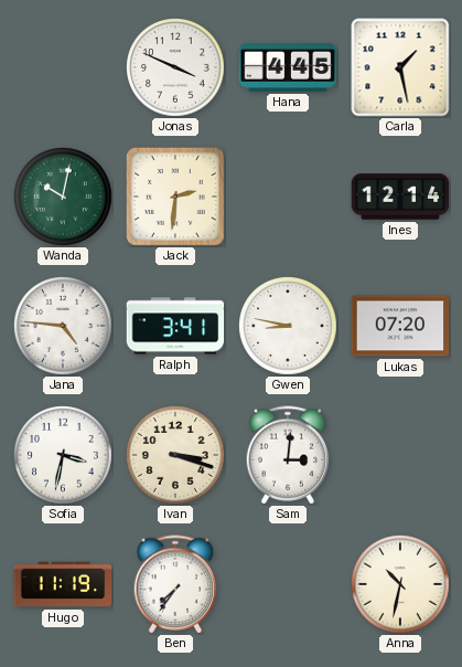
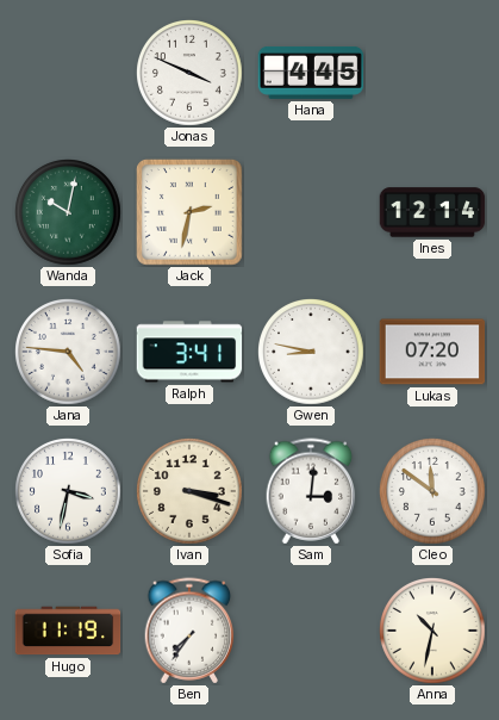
Carla: 1:28 -> none (400, 67)
Jack: 2:31 -> 2:32 (189, 212)
Cleo: none -> 11:51 (433, 492)
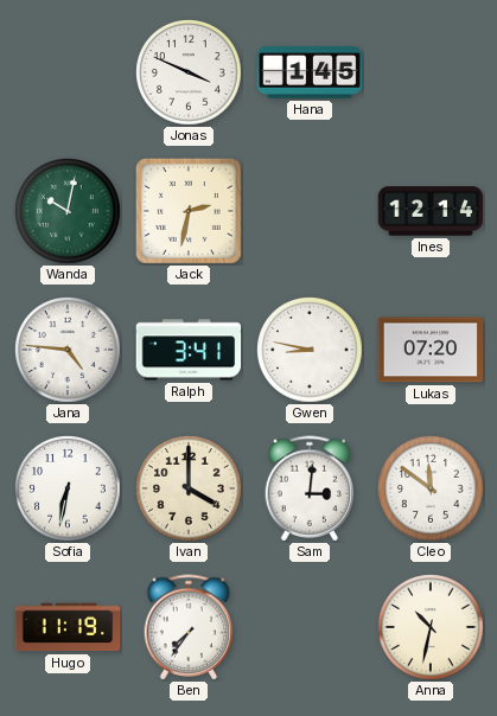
Hana: 4:45 -> 1:45 (310, 72)
Sofia: 3:32 -> 6:32 (69, 490)
Ivan: 3:18 -> 4:00 (190, 490)
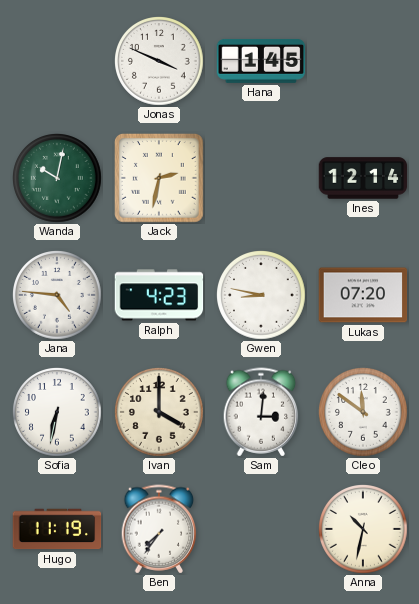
Ralph: 3:41 -> 4:23 (159, 295)
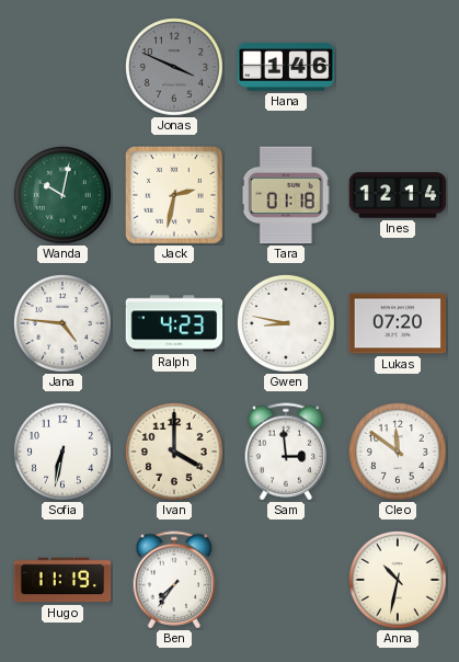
Jonas dial: white -> grey (175, 68)
Hana: 1:45 -> 1:46 (286, 67)
Tara: none -> 01:18 (286, 195)
Sam: 3:01 -> 2:59 (286, 452)
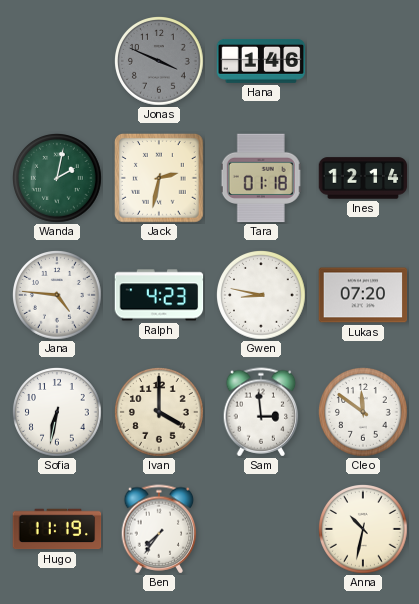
Wanda: 10:02 -> 2:02 (58, 179)
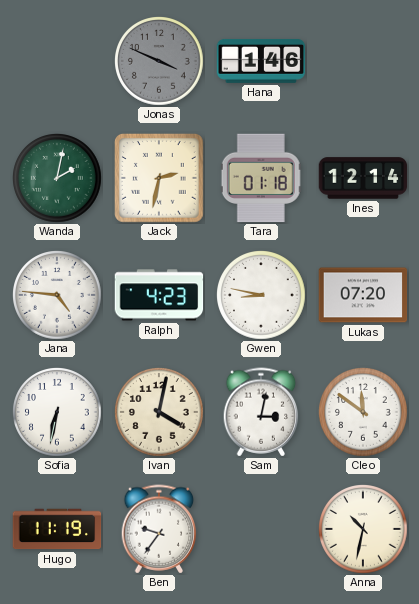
Ivan: 4:00 -> 4:02 (160, 413)
Sam: 2:59 -> 3:02 (261, 412)
Ben: 7:36 -> 9:36 (159, 529)
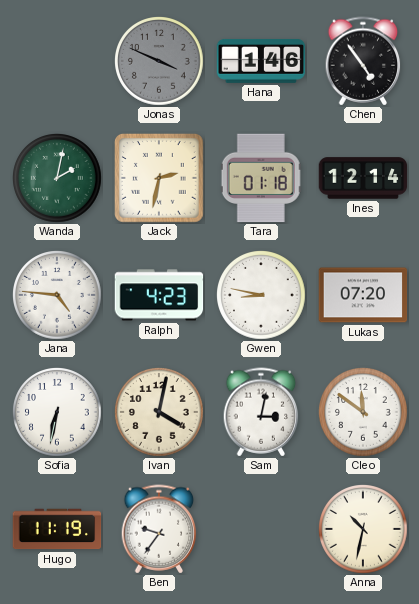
Chen: none -> 4:54 (363, 61)
